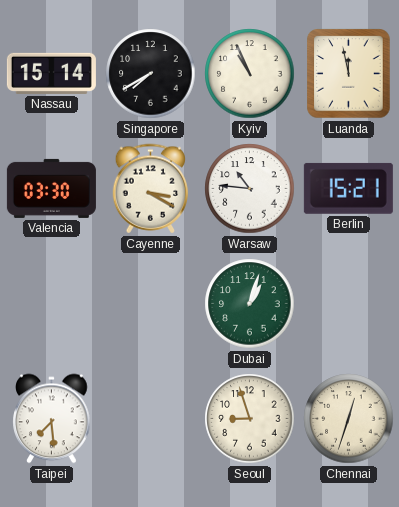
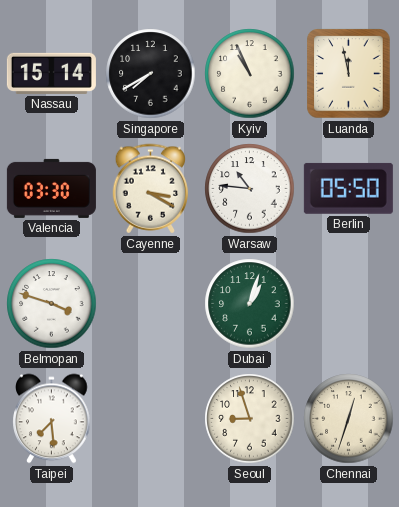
Berlin: 15:21 -> 05:50 (348, 188)
Belmopan: none -> 3:48 (52, 304)
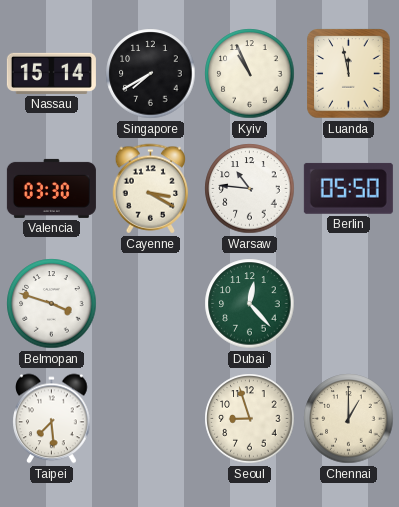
Dubai: 1:03 -> 12:23 (250, 304)
Chennai: 12:33 -> 1:00 (349, 419)
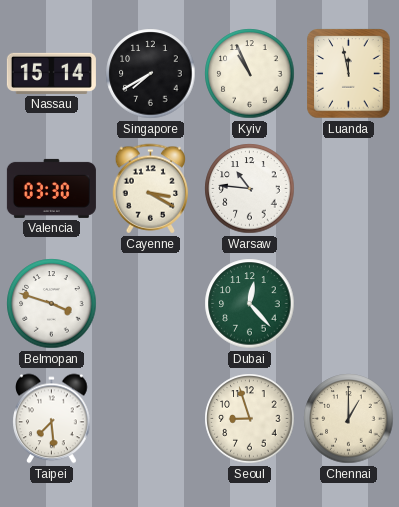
Berlin: 05:50 -> none (348, 188)
